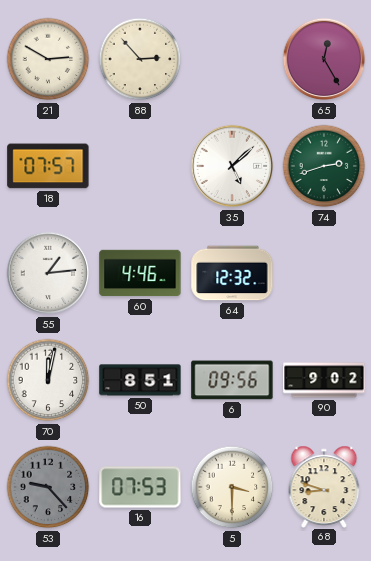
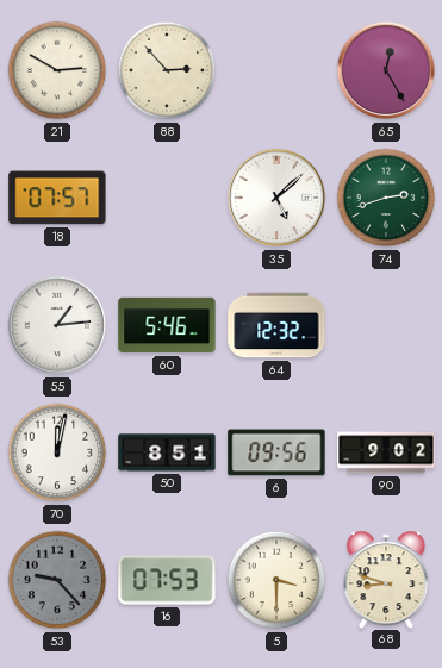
60: 4:46 -> 5:46 (167, 325)
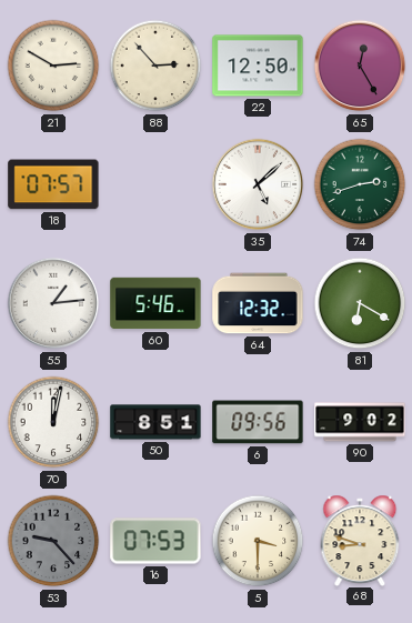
22: none -> 12:50 (258, 66)
81: none -> 6:20 (360, 303)
